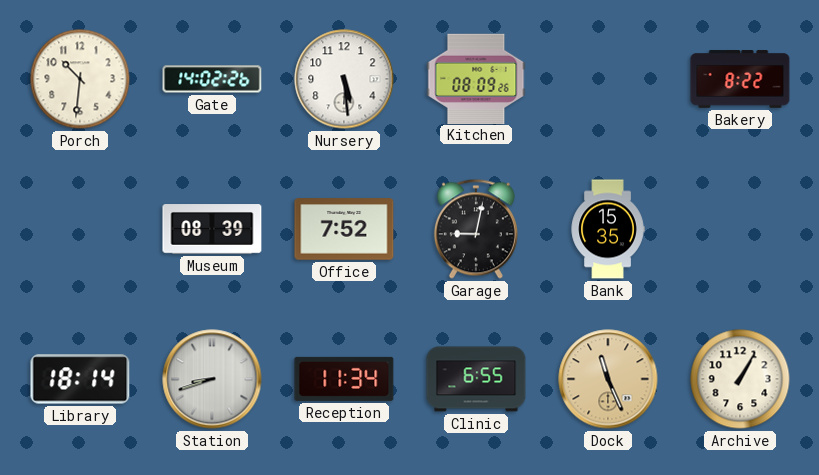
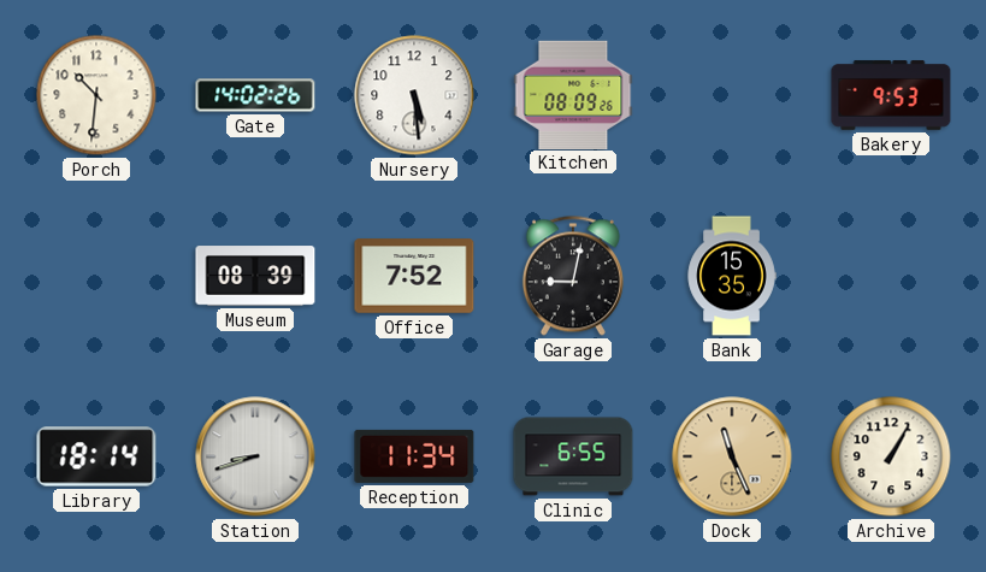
Bakery: 8:22 -> 9:53 (891, 95)
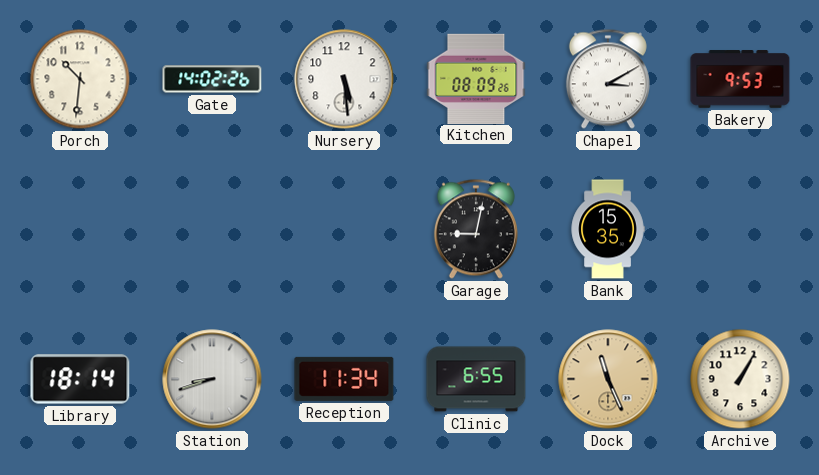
Chapel: none -> 3:10 (608, 79)
Museum: 08:39 -> none (255, 276)
Office: 7:52 -> none (414, 276)
